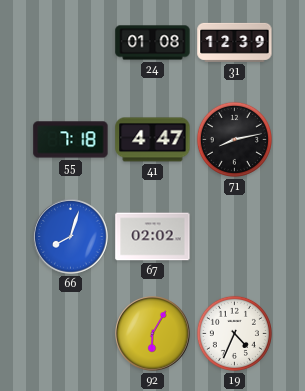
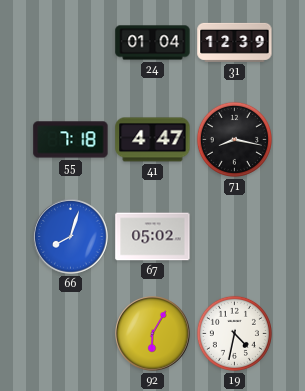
24: 01:08 -> 01:04 (153, 43)
71: 8:13 -> 8:17 (234, 139)
67: 02:02 -> 05:02 (153, 237)
19: 4:34 -> 4:32 (234, 333)
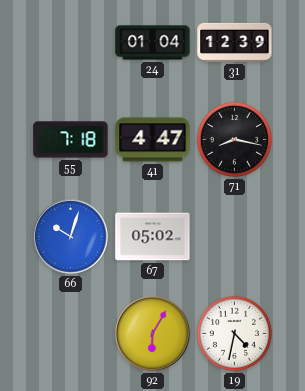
66: 8:03 -> 10:03 (71, 237)
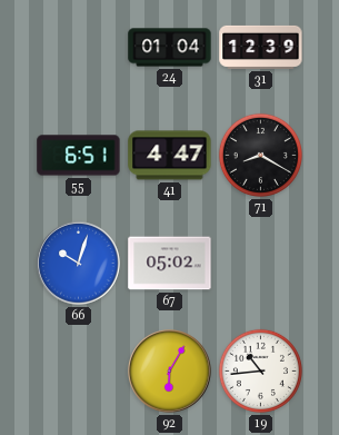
55: 7:18 -> 6:51 (79, 156)
71: 8:17 -> 8:20 (260, 155)
19: 4:32 -> 10:44 (260, 370)
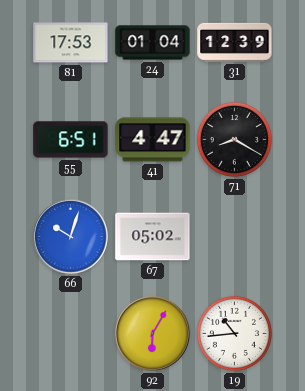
81: none -> 17:53 (71, 43)
